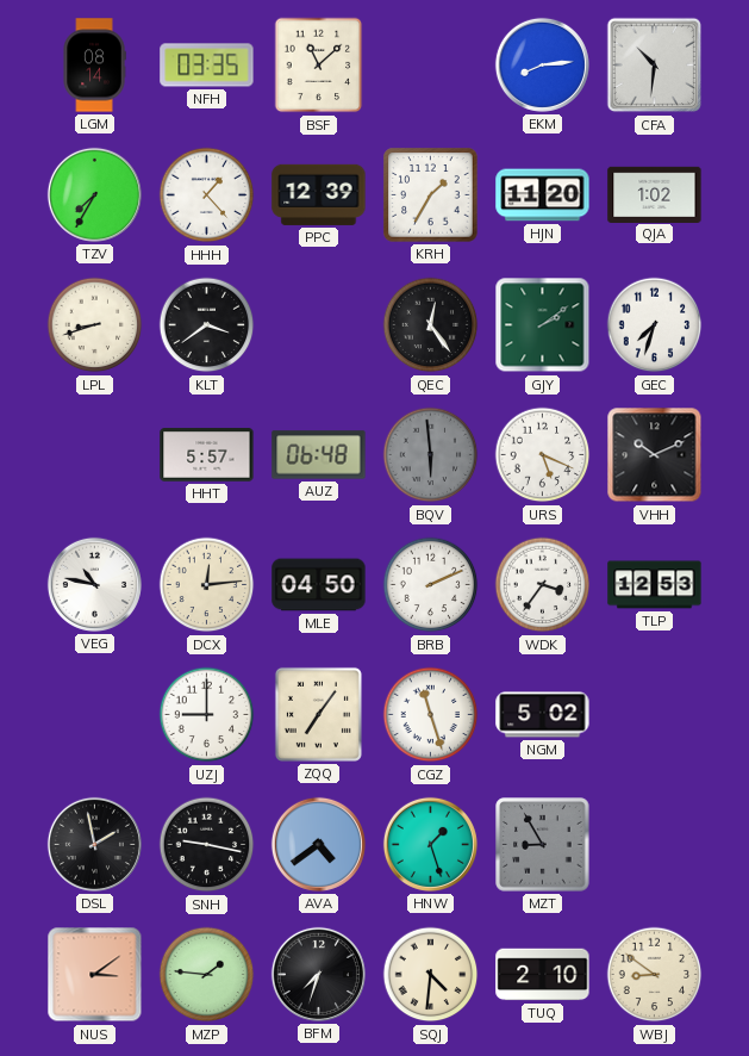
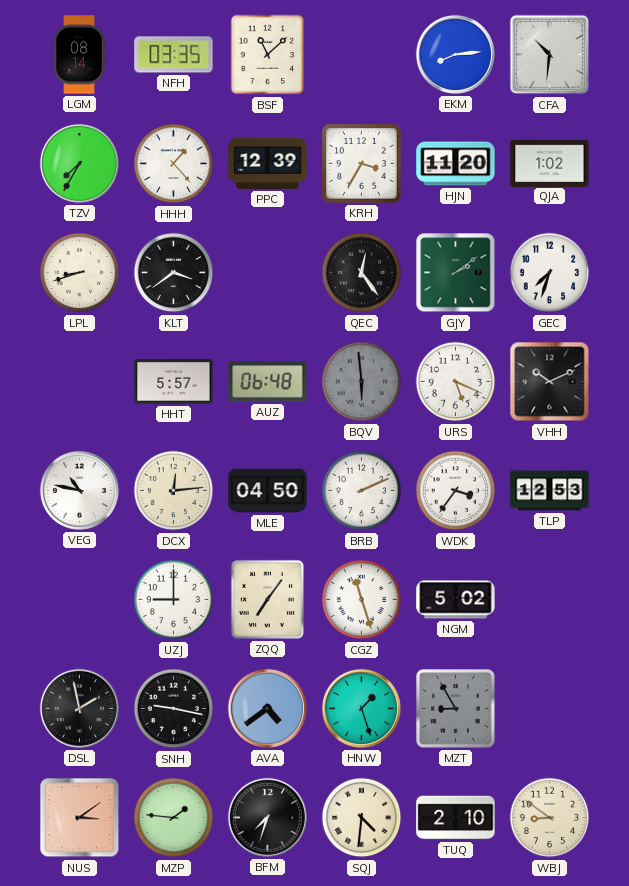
KRH: 1:35 -> 3:35 (362, 164)
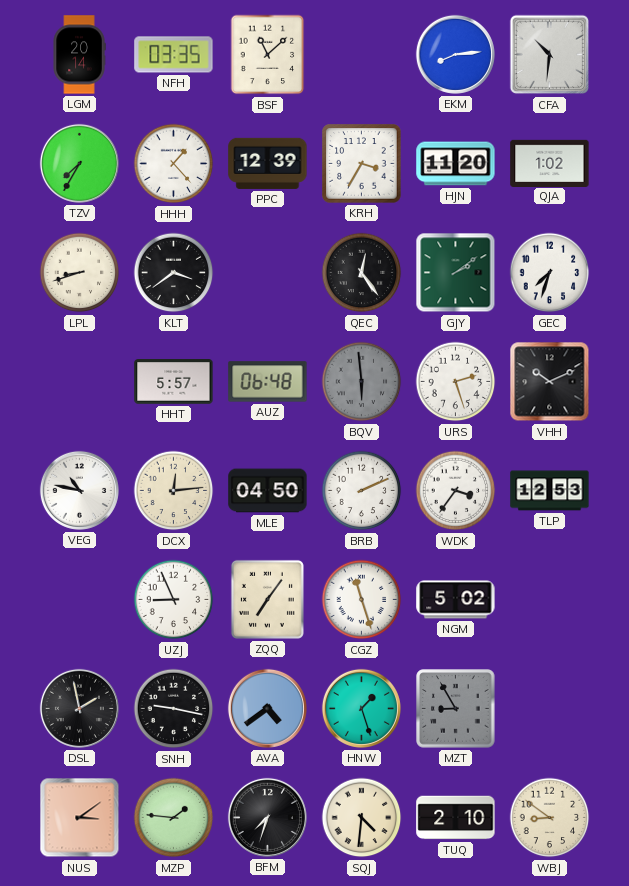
LGM: 08:14 -> 20:14 (79, 55)
URS: 5:19 -> 2:27 (456, 382)
UZJ: 9:00 -> 8:56 (174, 600)
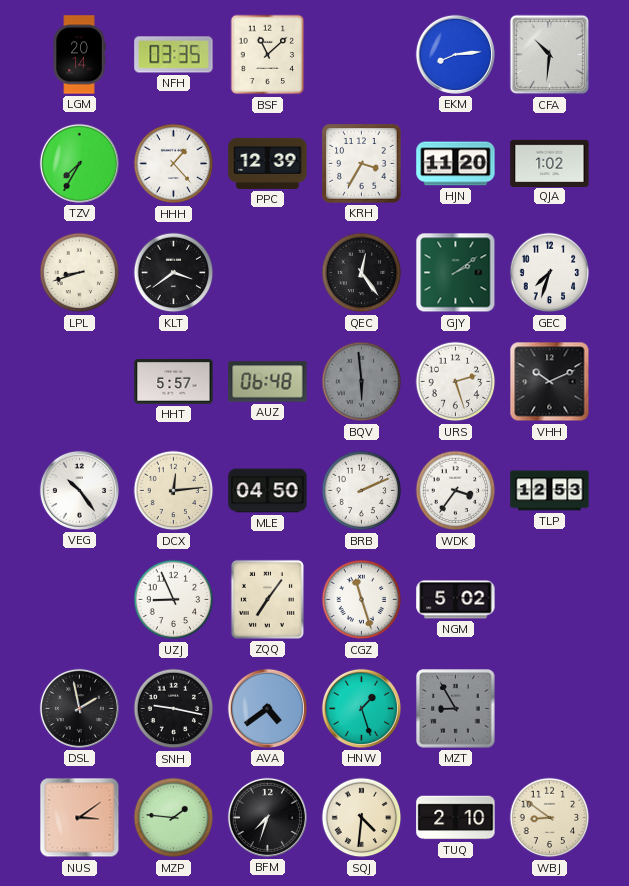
VEG: 10:47 -> 10:24 (79, 490)
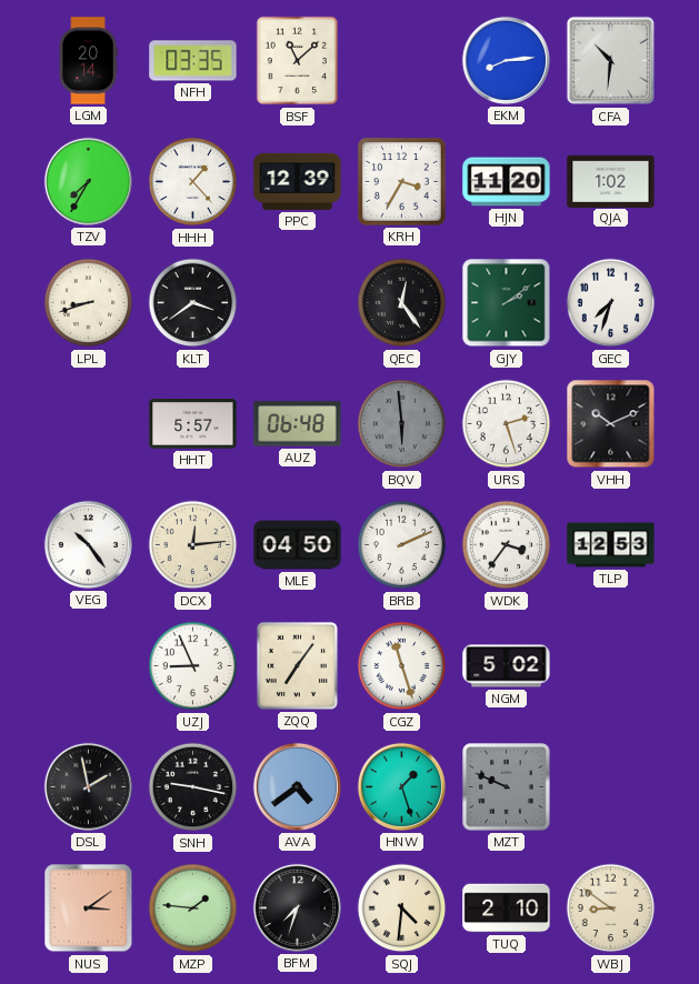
MZT: 8:55 -> 9:49 (507, 787)
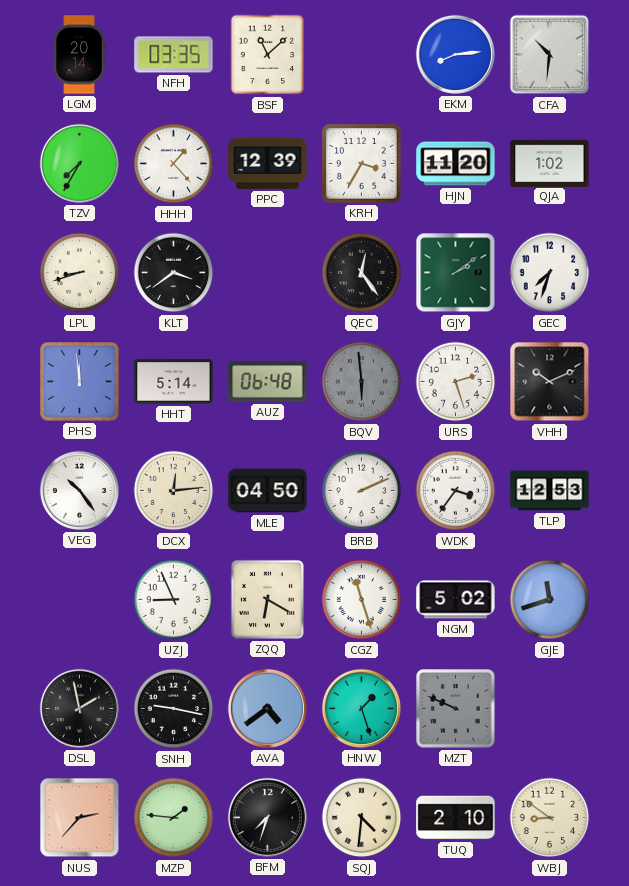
PHS: none -> 11:59 (80, 382)
HHT: 5:57 -> 5:14 (174, 382)
ZQQ: 7:06 -> 6:20 (267, 599)
GJE: none -> 11:42 (550, 600)
NUS: 3:09 -> 2:37 (80, 818)
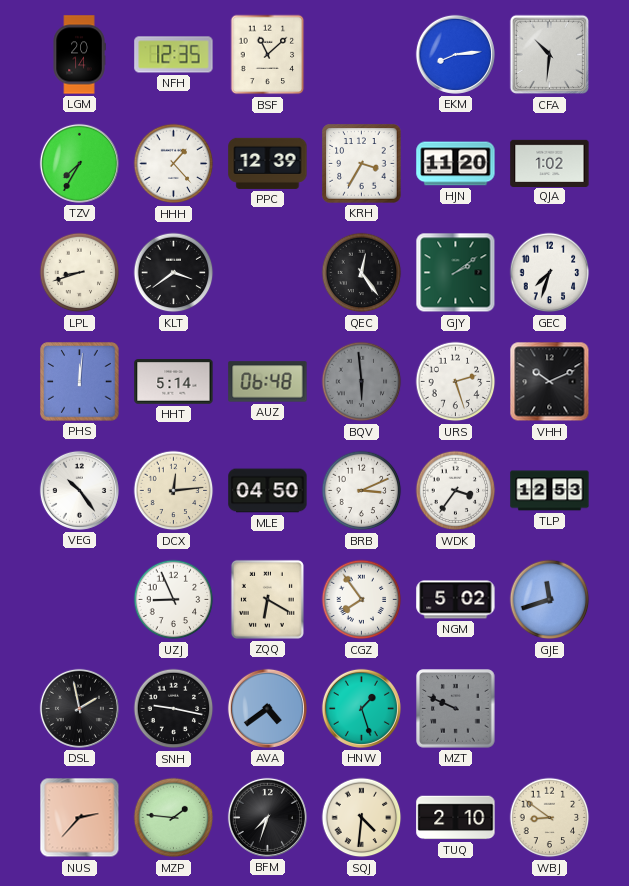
NFH: 03:35 -> 12:35 (174, 55)
PHS: 11:59 -> 12:01 (80, 382)
BRB: 2:11 -> 3:11 (362, 491)
CGZ: 11:27 -> 7:54 (362, 600)
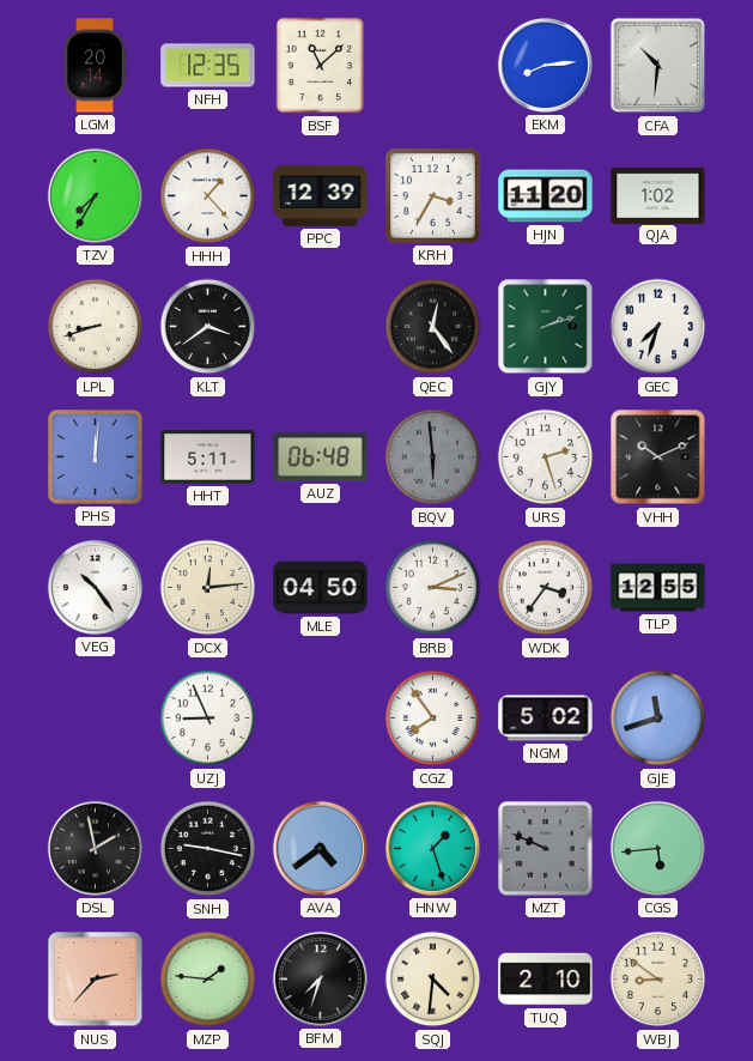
GJY: 2:09 -> 2:12 (546, 327)
HHT: 5:14 -> 5:11 (208, 457)
TLP: 12:53 -> 12:55 (658, 588)
ZQQ: 6:20 -> none (267, 599)
CGS: none -> 5:44 (657, 848)
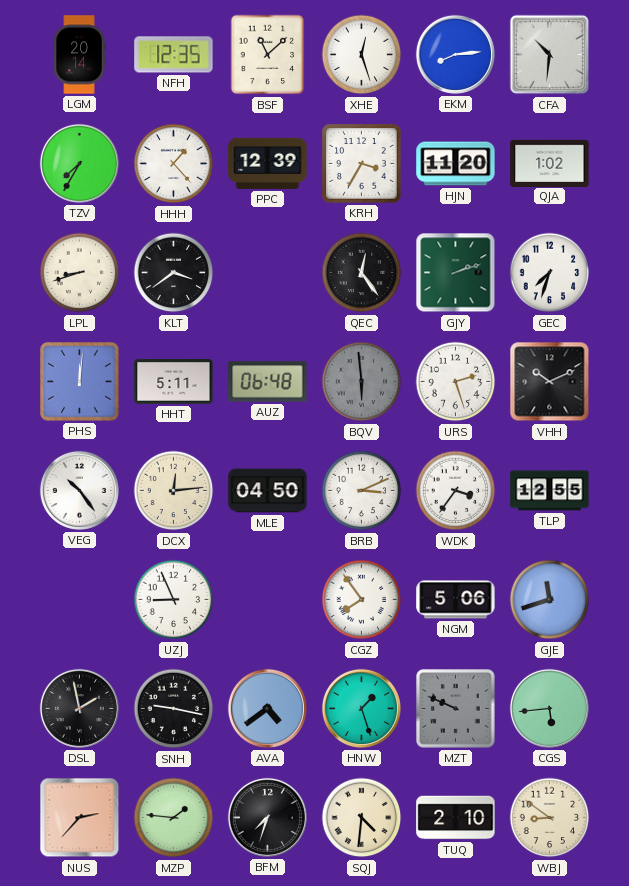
XHE: none -> 12:27 (362, 55)
NGM: 5:02 -> 5:06 (456, 600)
